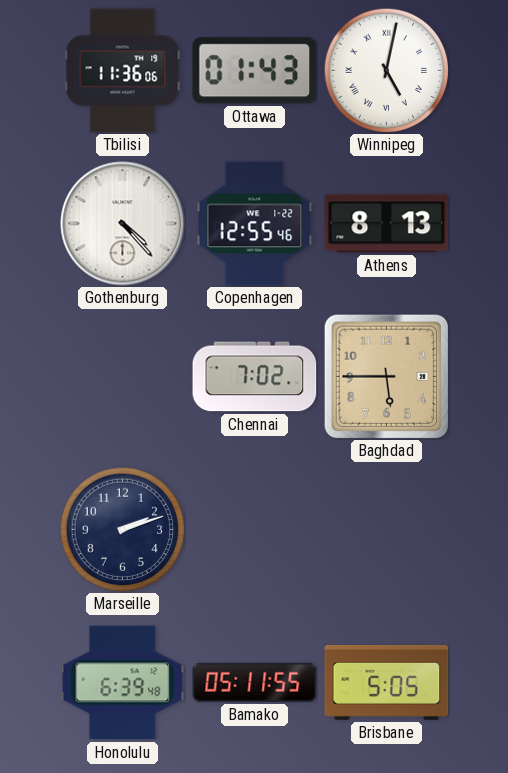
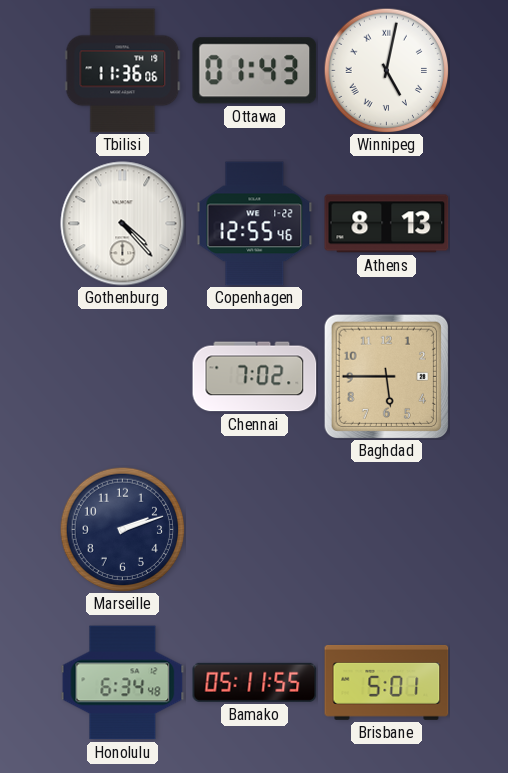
Honolulu: 6:39 -> 6:34 (123, 683)
Brisbane: 5:05 -> 5:01 (387, 682)
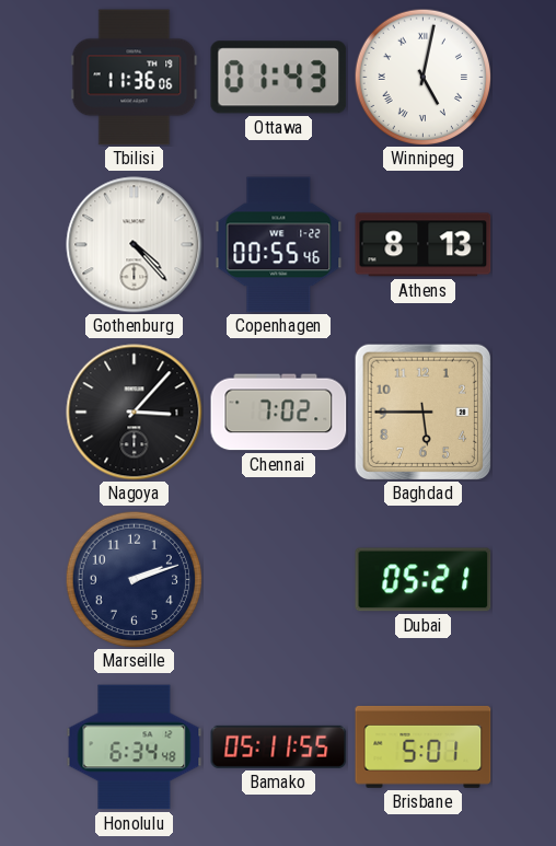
Copenhagen: 12:55 -> 00:55 (279, 245)
Nagoya: none -> 3:07 (135, 413)
Dubai: none -> 05:21 (424, 580)
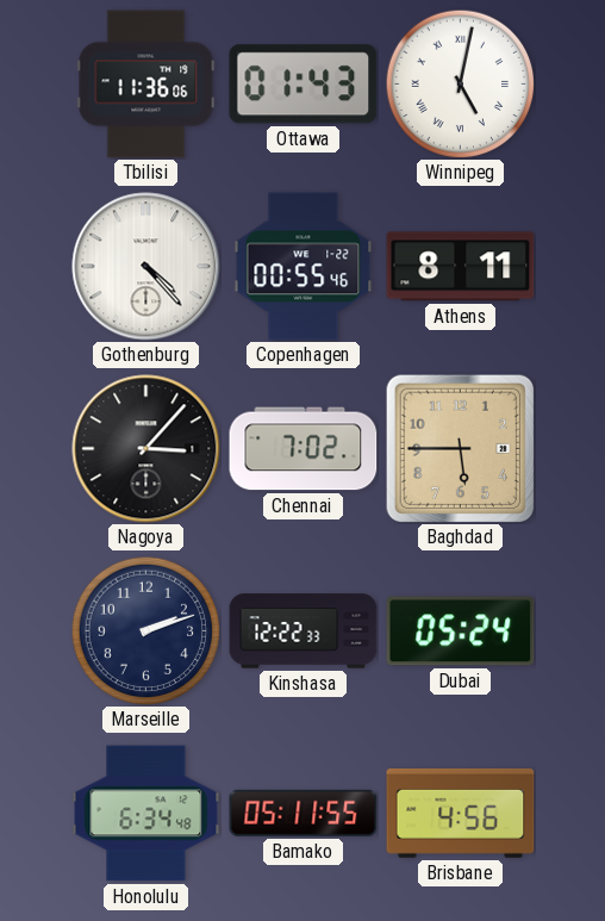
Athens: 8:13 -> 8:11 (461, 267)
Kinshasa: none -> 12:22 (304, 631)
Dubai: 05:21 -> 05:24 (461, 631)
Brisbane: 5:01 -> 4:56 (461, 813)
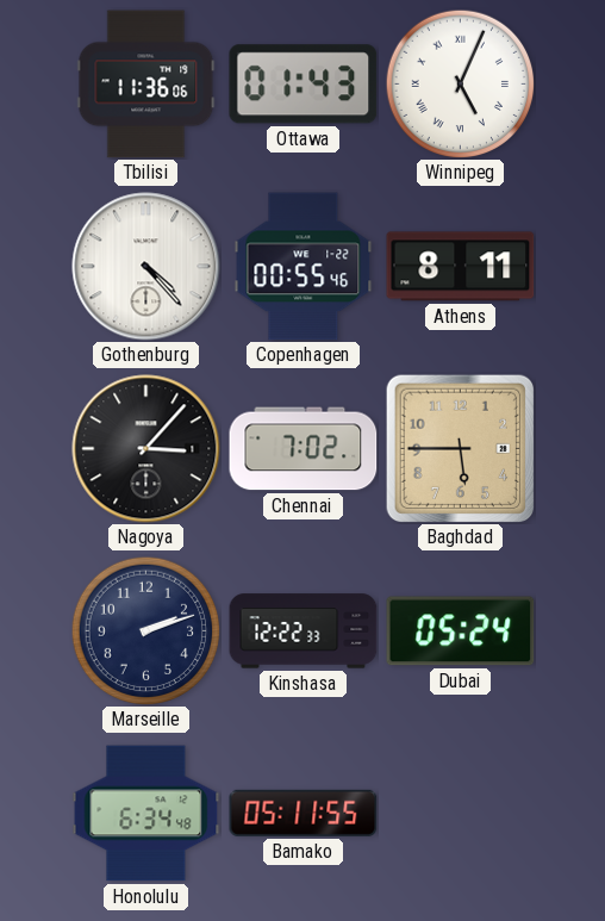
Winnipeg: 5:02 -> 5:04 (460, 83)
Brisbane: 4:56 -> none (461, 813)
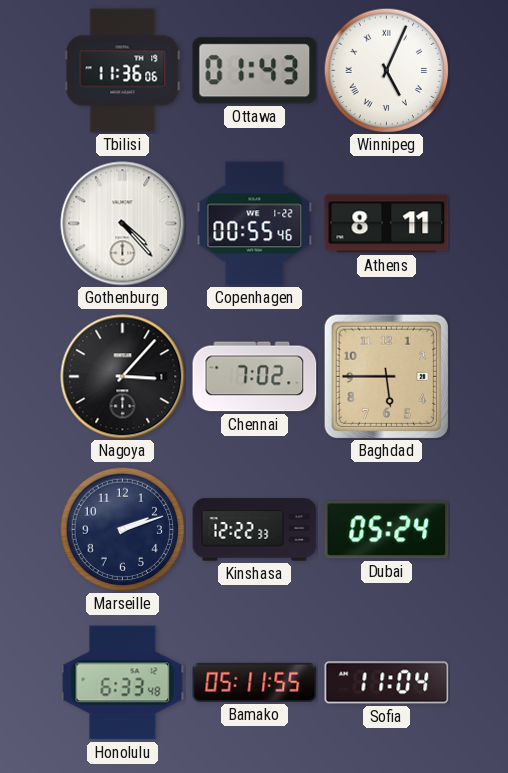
Honolulu: 6:34 -> 6:33 (123, 683)
Sofia: none -> 11:04 (387, 683)
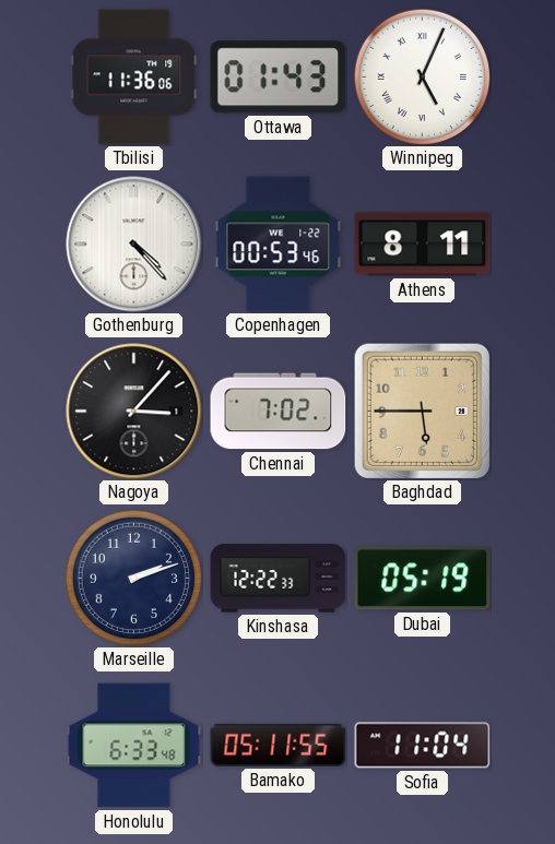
Copenhagen: 00:55 -> 00:53 (279, 245)
Dubai: 05:24 -> 05:19 (423, 579)
